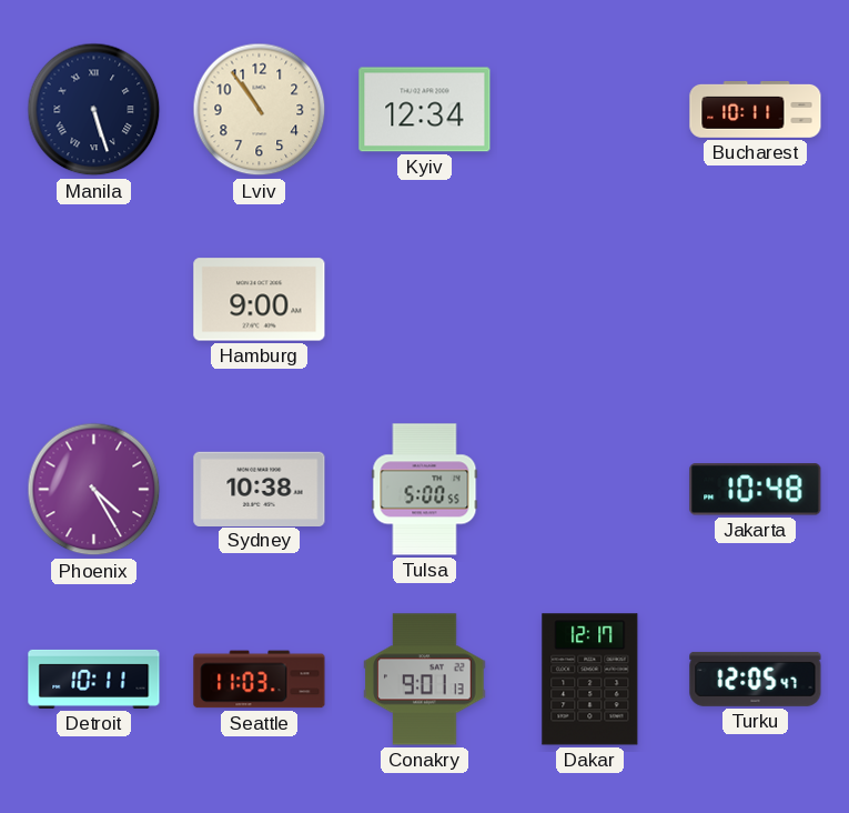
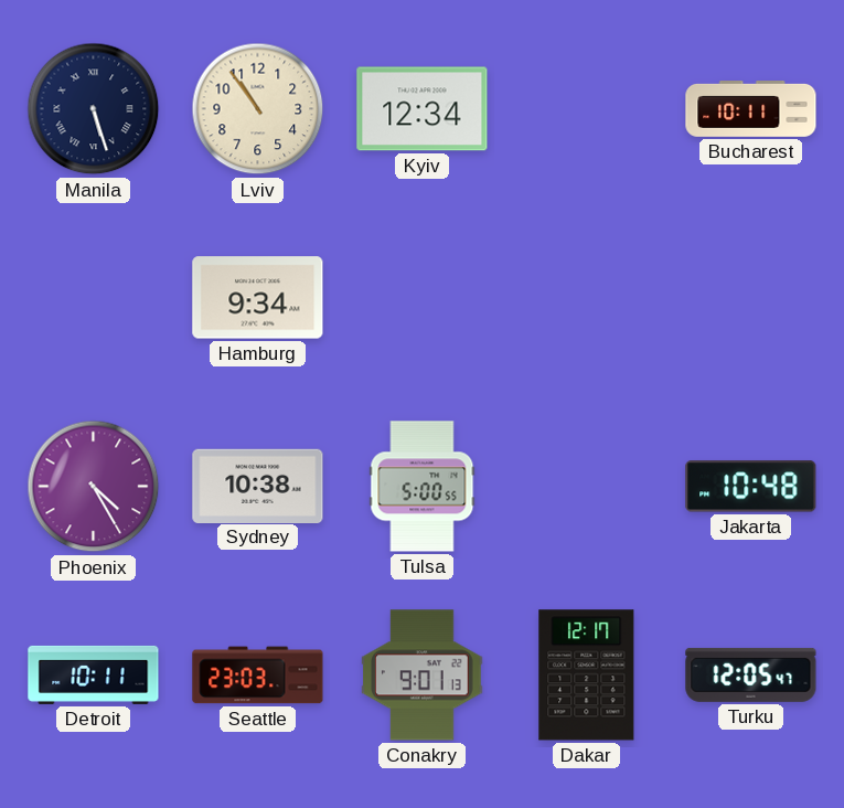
Hamburg: 9:00 -> 9:34 (258, 298)
Seattle: 11:03 -> 23:03 (258, 676)
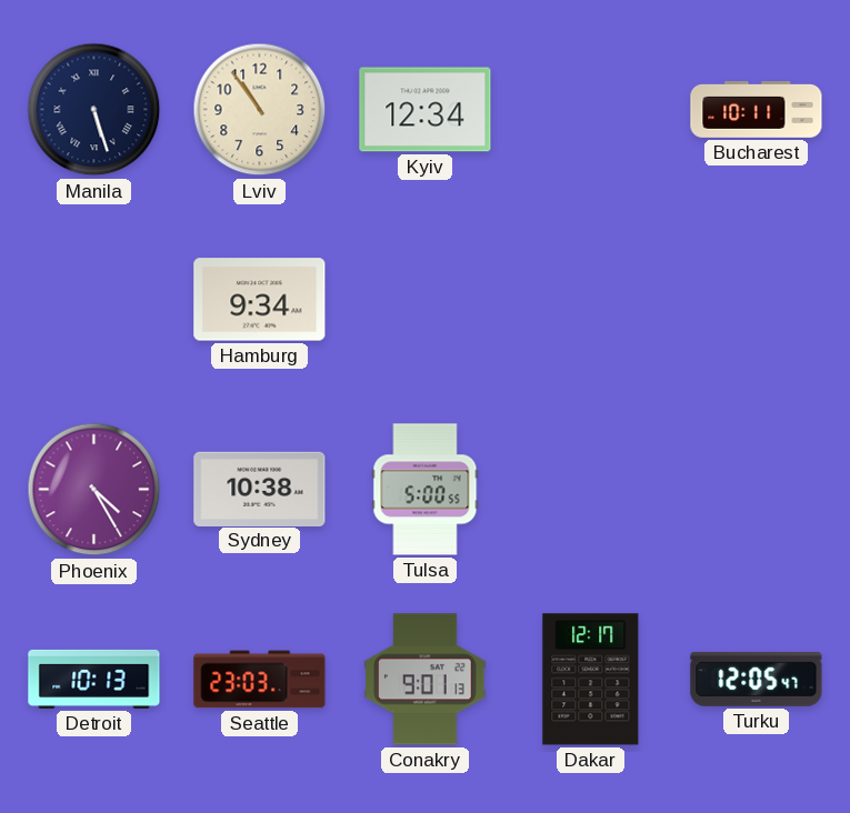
Jakarta: 10:48 -> none (751, 487)
Detroit: 10:11 -> 10:13 (94, 679)
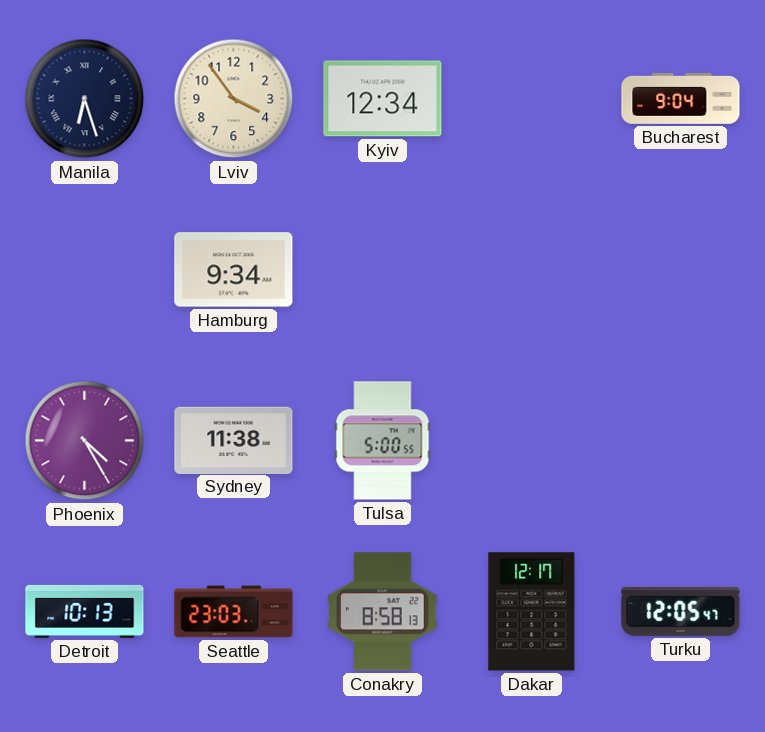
Manila: 5:27 -> 6:27 (85, 99)
Lviv: 10:54 -> 3:54 (234, 99)
Bucharest: 10:11 -> 9:04 (681, 99)
Sydney: 10:38 -> 11:38 (234, 440)
Conakry: 9:01 -> 8:58 (383, 612)
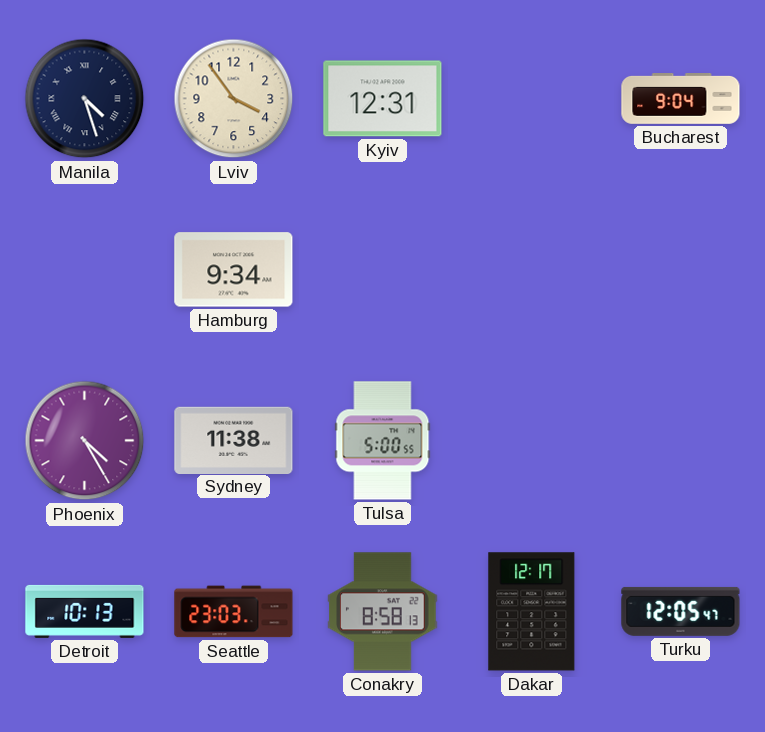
Manila: 6:27 -> 4:27 (85, 99)
Kyiv: 12:34 -> 12:31 (383, 99)
